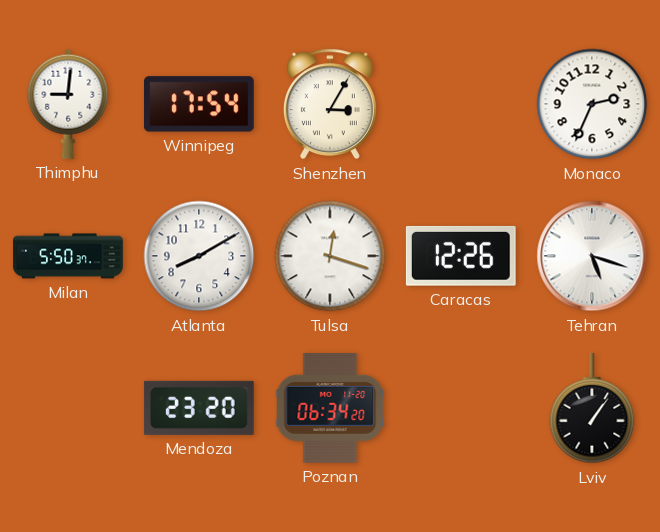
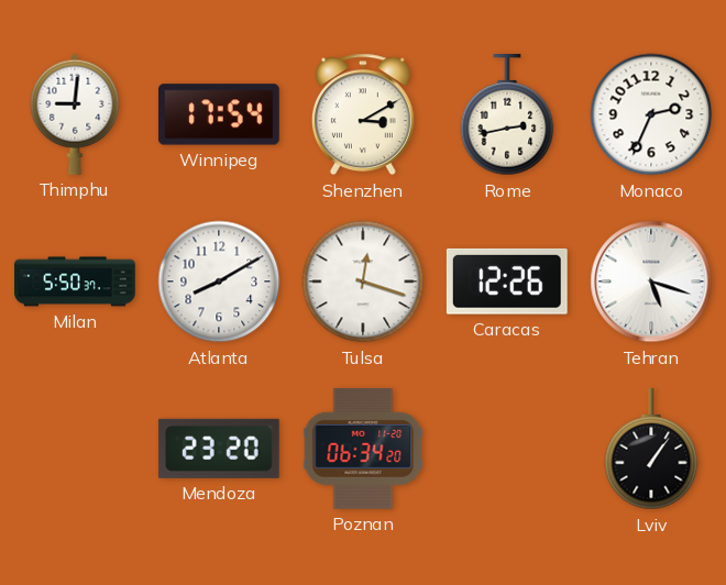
Shenzhen: 3:05 -> 3:10 (363, 114)
Rome: none -> 2:43 (507, 115)
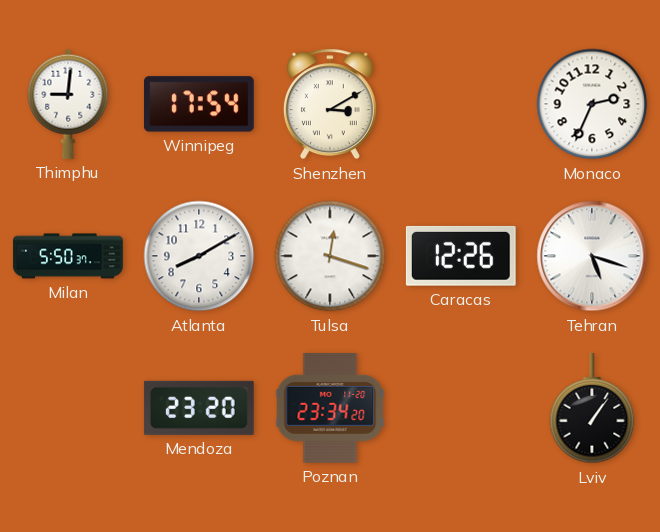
Rome: 2:43 -> none (507, 115)
Poznan: 06:34 -> 23:34 (330, 408)
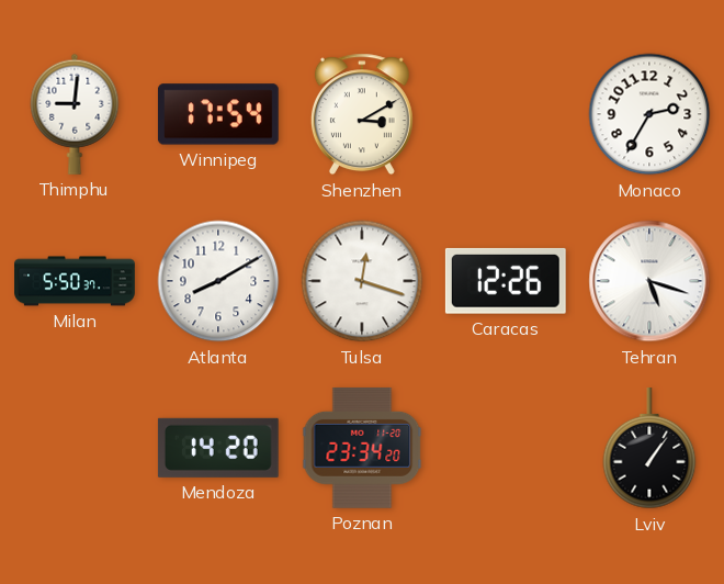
Monaco: 2:34 -> 2:35 (649, 114)
Mendoza: 23:20 -> 14:20 (218, 448)
